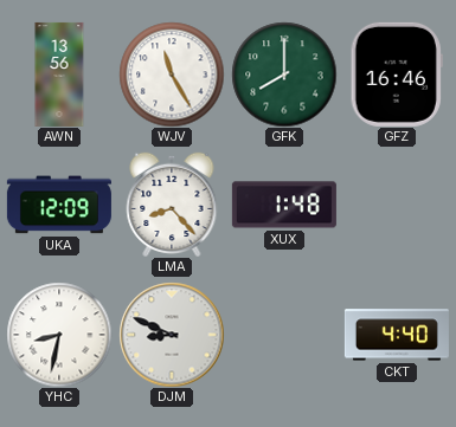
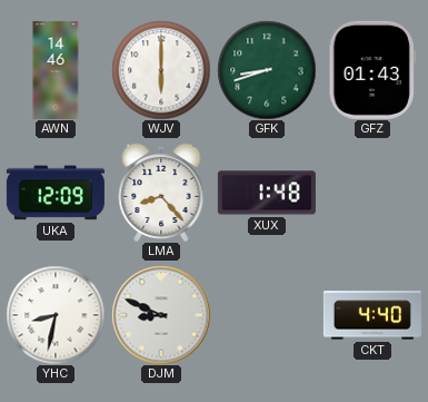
AWN: 13:56 -> 14:46 (56, 70)
WJV: 11:25 -> 6:00 (161, 70)
GFK: 8:00 -> 8:42 (267, 70)
GFZ: 16:46 -> 01:43 (372, 70)
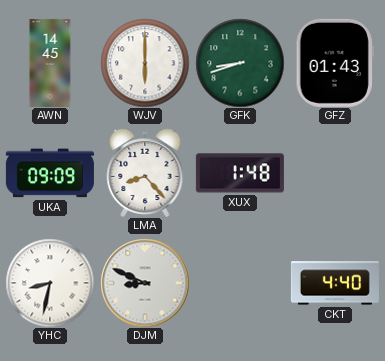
AWN: 14:46 -> 14:45 (50, 63)
UKA: 12:09 -> 09:09 (50, 173)
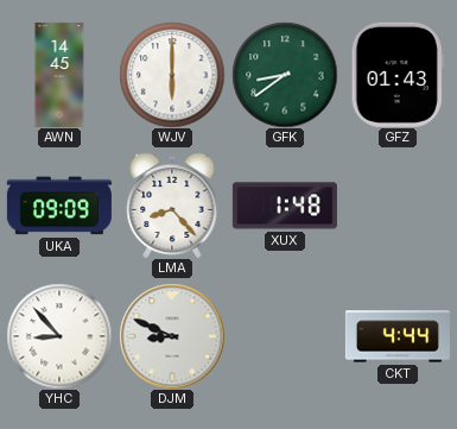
GFK: 8:42 -> 8:39 (285, 75)
YHC: 8:32 -> 8:53 (59, 336)
CKT: 4:40 -> 4:44 (398, 336)
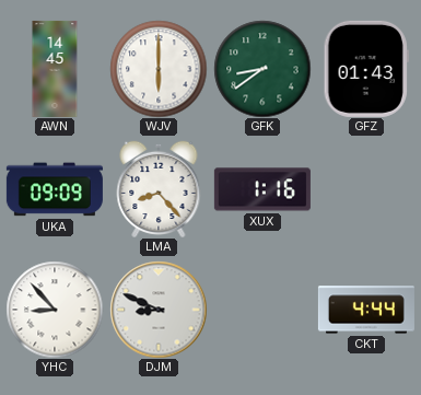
XUX: 1:48 -> 1:16 (262, 189)
